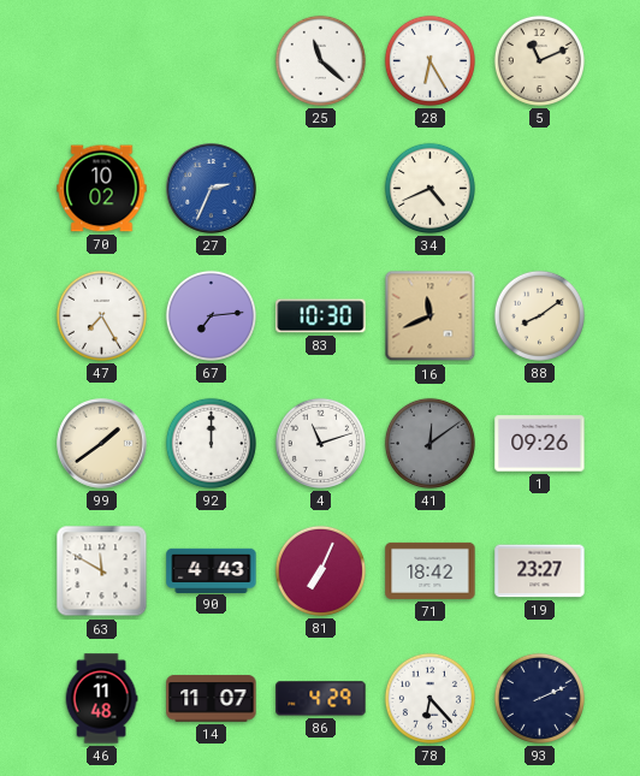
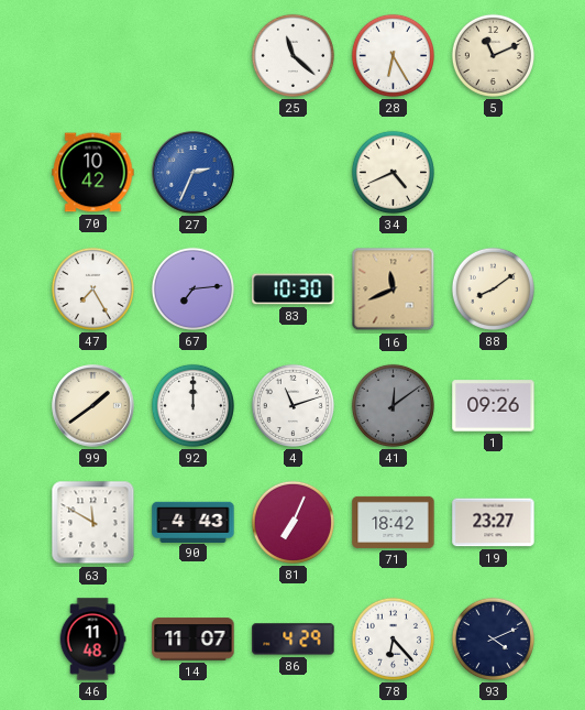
70: 10:02 -> 10:42 (93, 173)
93: 2:11 -> 4:11 (493, 638)
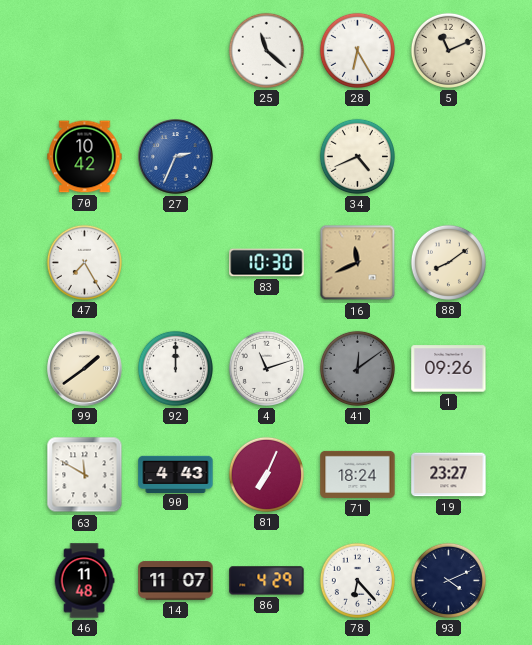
67: 7:14 -> none (192, 288)
71: 18:42 -> 18:24 (358, 474)
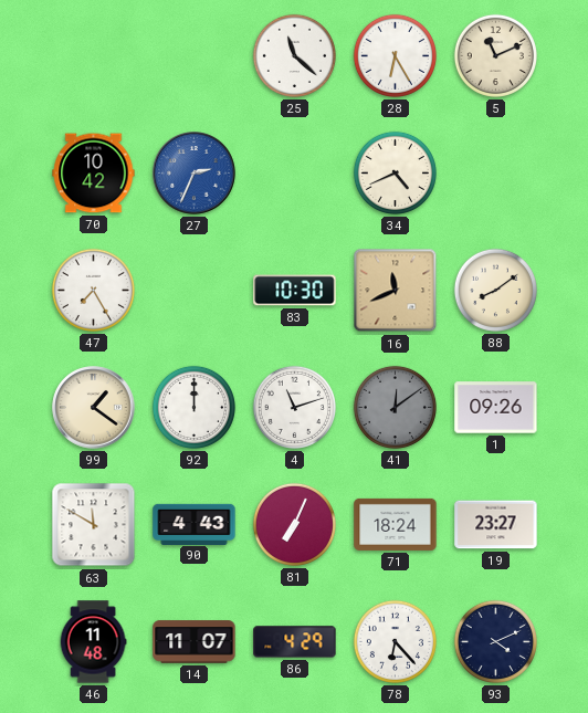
99: 1:39 -> 1:21 (94, 408)
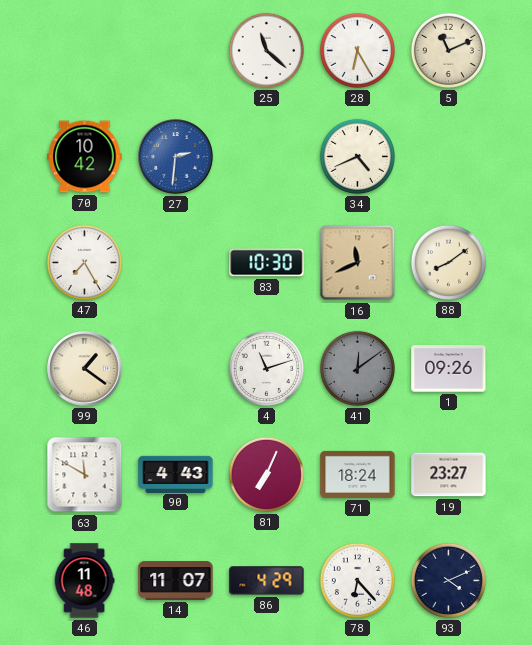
27: 2:34 -> 2:31 (176, 157)
92: 12:00 -> none (193, 407)
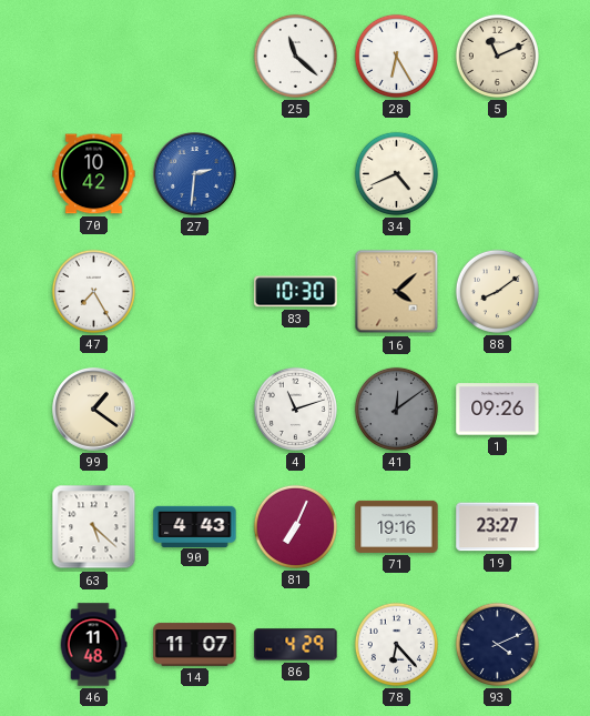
16: 11:41 -> 4:08 (397, 292)
63: 11:50 -> 5:22 (94, 527)
71: 18:24 -> 19:16 (397, 526)
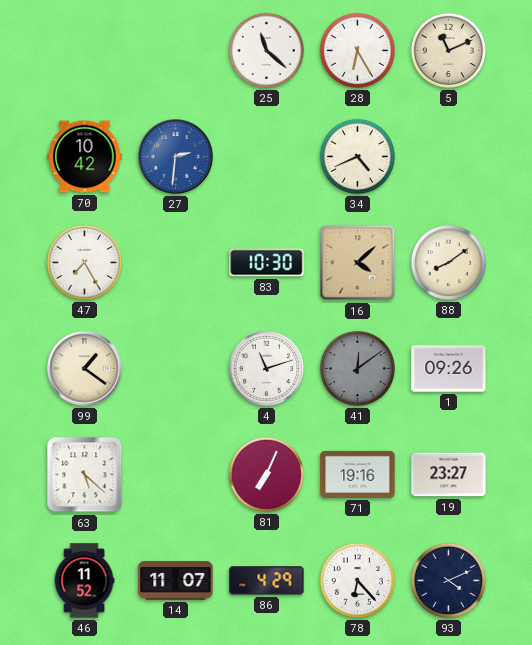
90: 4:43 -> none (195, 526)
46: 11:48 -> 11:52 (84, 581)
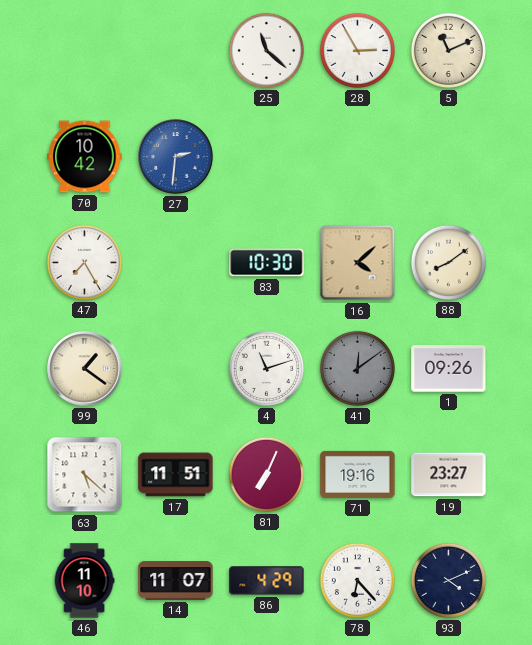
28: 6:25 -> 2:55 (357, 50)
34: 4:41 -> none (357, 156)
17: none -> 11:51 (176, 475)
46: 11:52 -> 11:10 (84, 581)
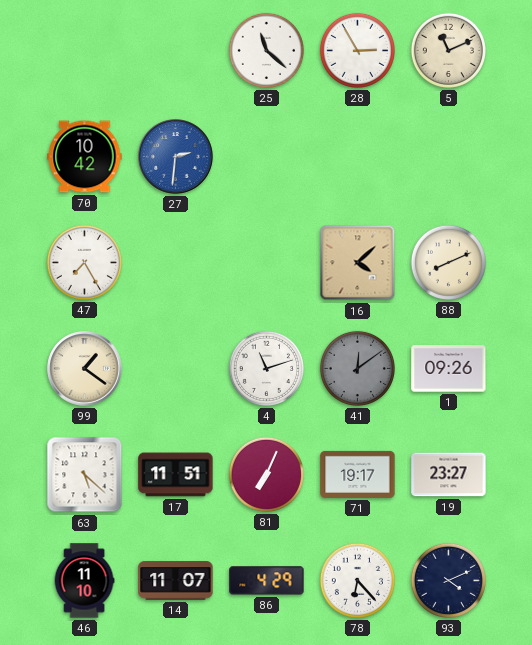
83: 10:30 -> none (267, 263)
88: 8:09 -> 8:11 (448, 262)
71: 19:16 -> 19:17 (358, 474)
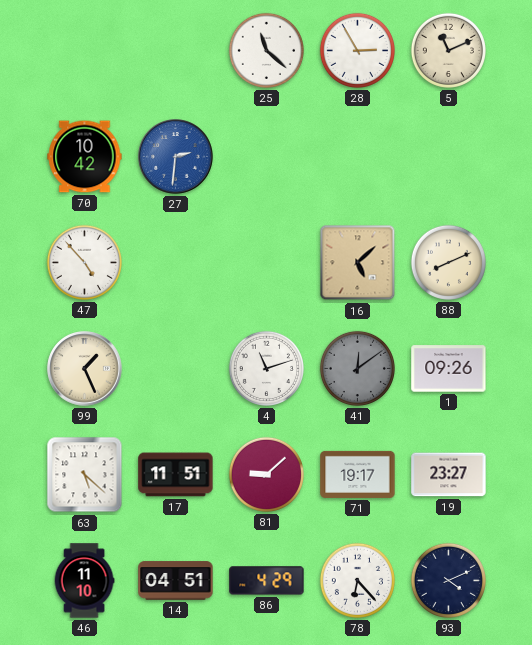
47: 7:25 -> 4:53 (84, 262)
16: 4:08 -> 5:08 (358, 263)
99: 1:21 -> 1:26 (85, 369)
81: 7:04 -> 9:08 (266, 474)
14: 11:07 -> 04:51 (176, 581)
